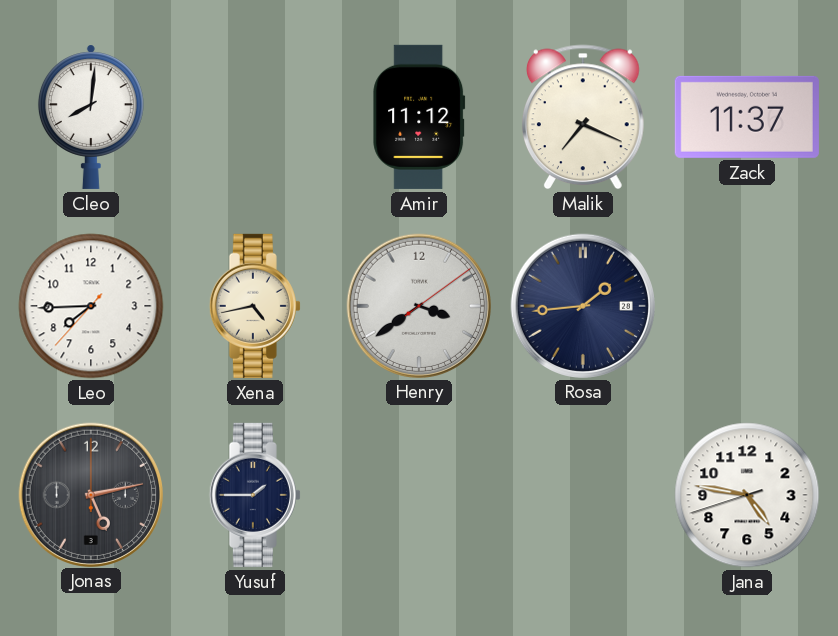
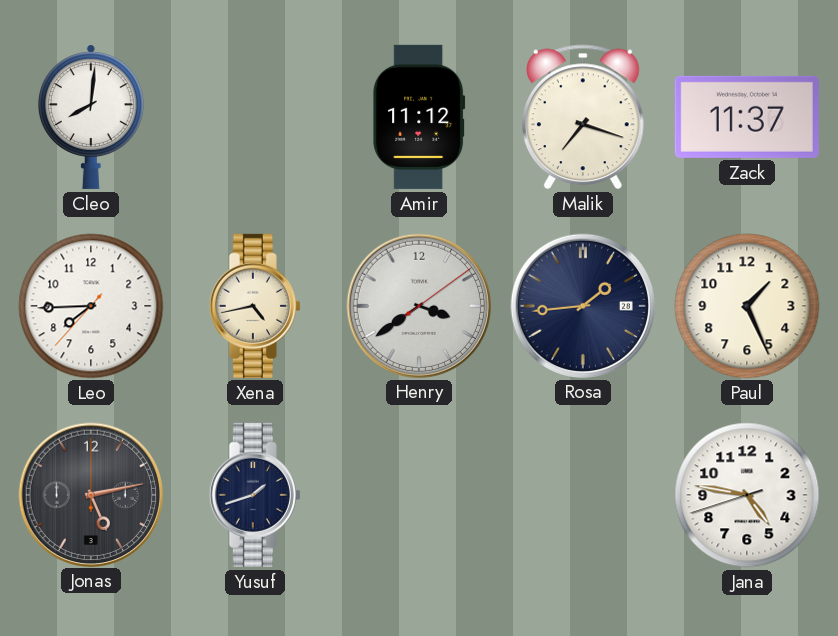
Malik: 7:19 -> 7:18 (583, 117)
Paul: none -> 1:26 (747, 306)
Yusuf: 1:45 -> 1:42 (255, 495)
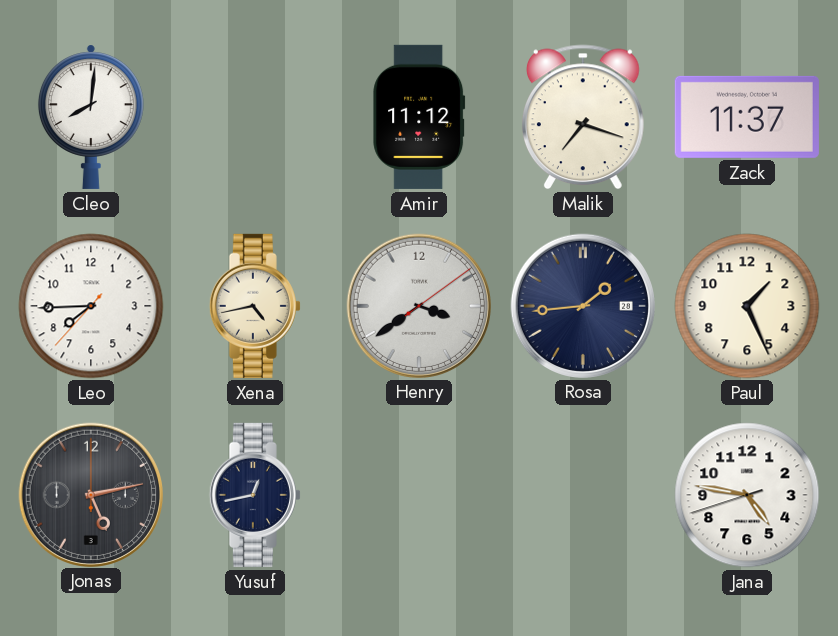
Yusuf: 1:42 -> 12:43 (255, 495)
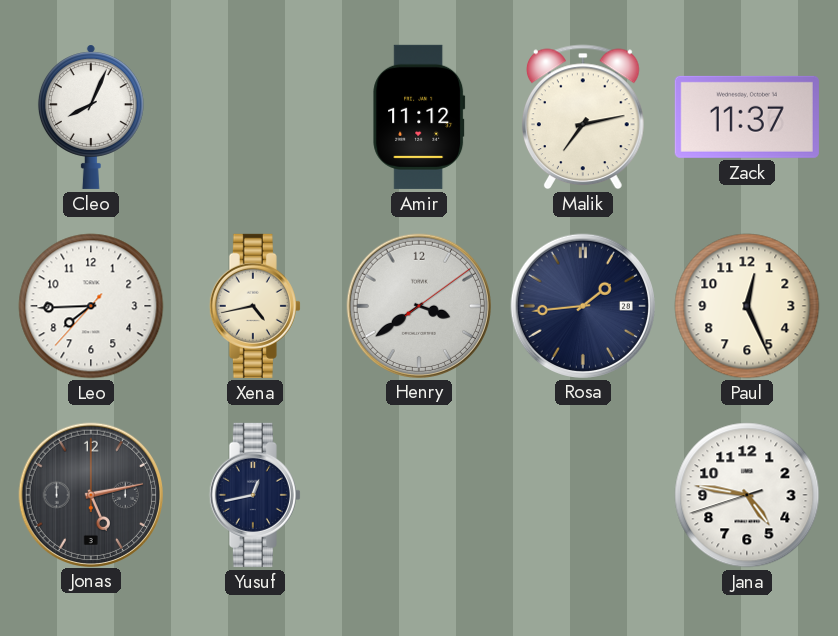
Cleo: 8:01 -> 8:04 (91, 117)
Malik: 7:18 -> 7:13 (583, 117)
Paul: 1:26 -> 12:26 (747, 306)
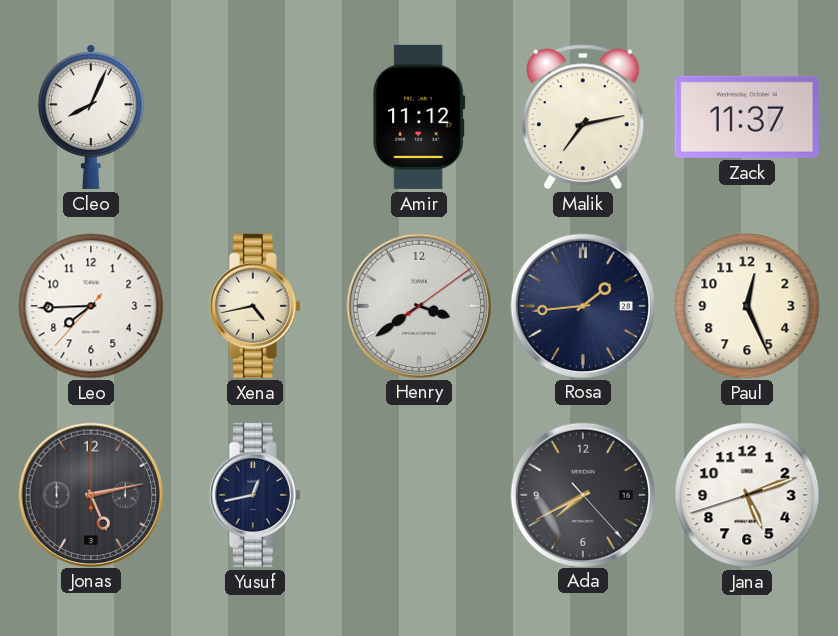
Ada: none -> 7:40 (582, 494)
Jana: 4:46 -> 5:11 (747, 495)
